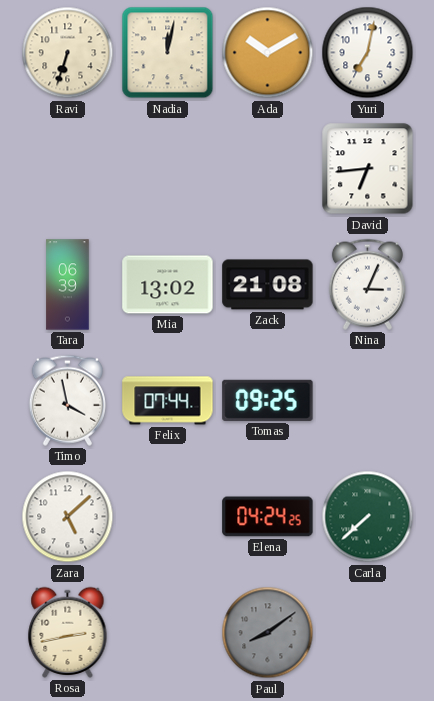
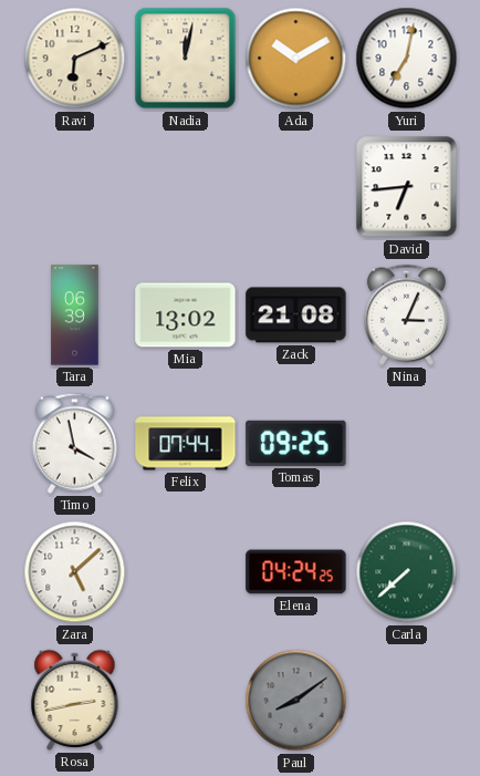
Ravi: 6:33 -> 6:11 (75, 59)
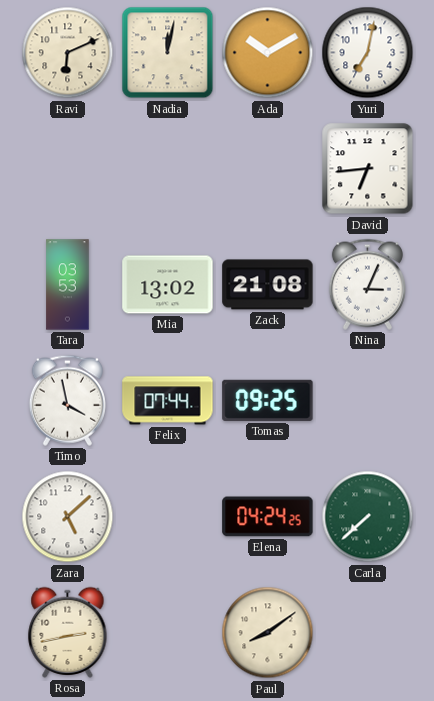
Tara: 06:39 -> 03:53 (68, 285)
Paul dial: grey -> cream (268, 633)
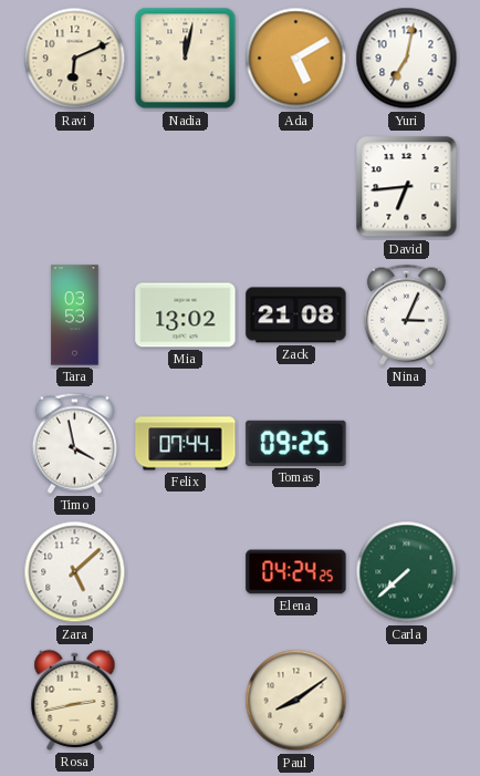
Ada: 10:10 -> 5:10 (296, 59)
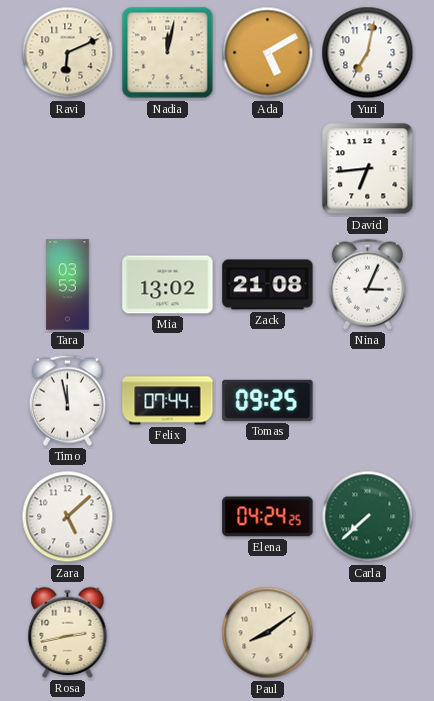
Timo: 3:58 -> 11:58 (67, 400)
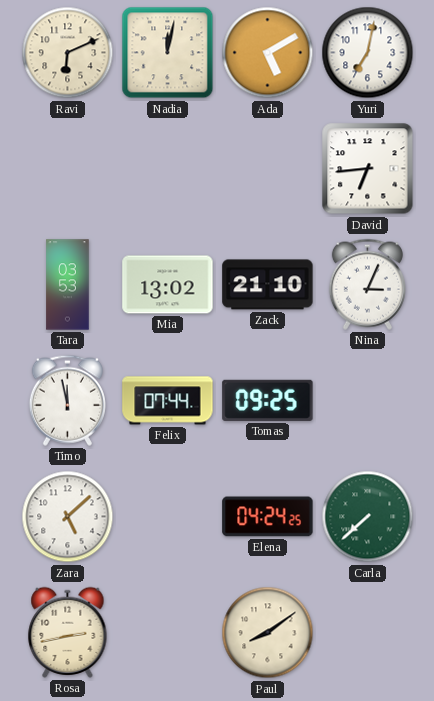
Zack: 21:08 -> 21:10 (268, 285)
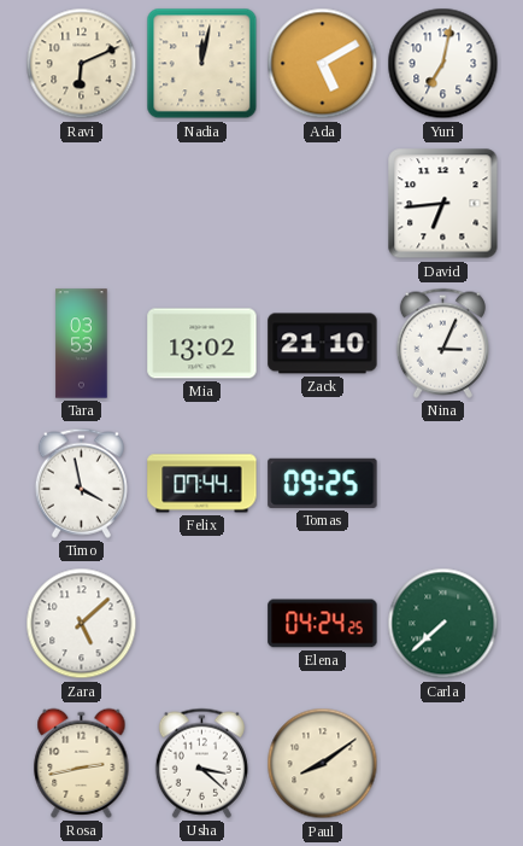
Timo: 11:58 -> 3:58 (81, 483)
Usha: none -> 3:22 (201, 763)
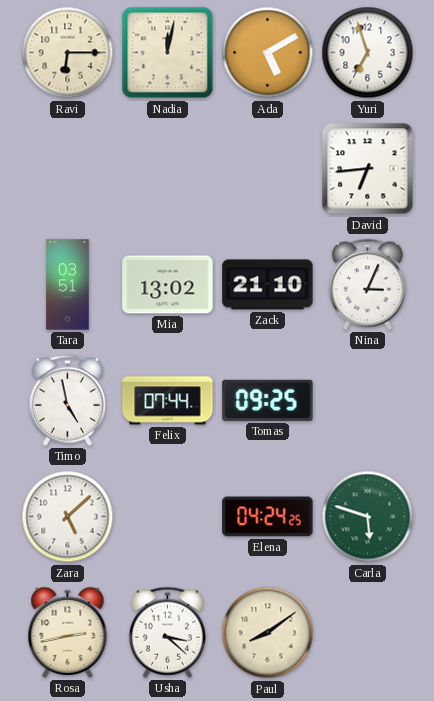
Ravi: 6:11 -> 6:15 (68, 53)
Yuri: 7:02 -> 6:57 (368, 53)
Tara: 03:53 -> 03:51 (68, 285)
Timo: 3:58 -> 4:58 (67, 400)
Carla: 7:38 -> 5:48 (368, 517)
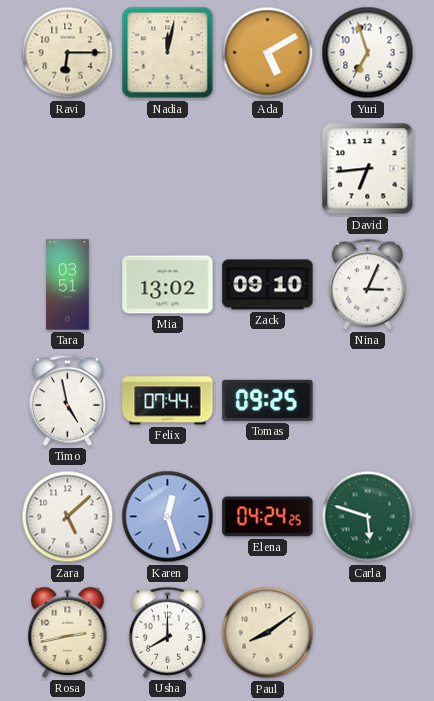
Zack: 21:10 -> 09:10 (268, 285)
Karen: none -> 12:27 (168, 517)
Usha: 3:22 -> 8:00 (167, 632)
